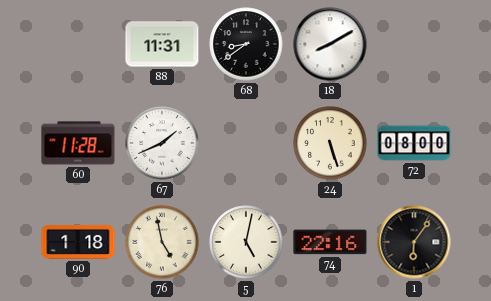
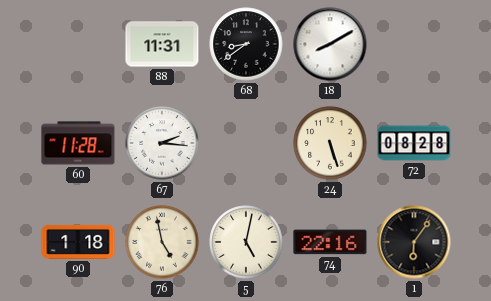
67: 1:41 -> 2:16 (162, 143)
72: 08:00 -> 08:28 (414, 143)
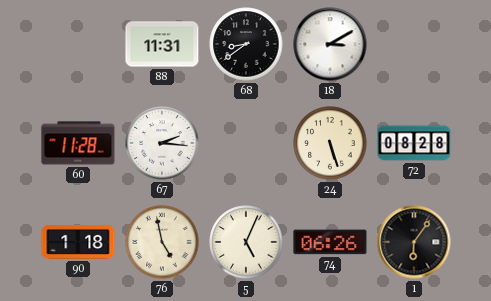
18: 8:10 -> 3:10 (330, 44)
5: 5:02 -> 5:04 (246, 242)
74: 22:16 -> 06:26 (330, 242)
